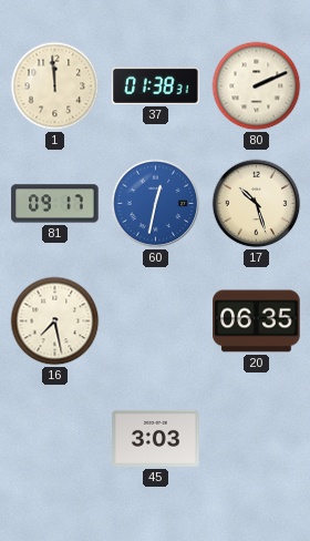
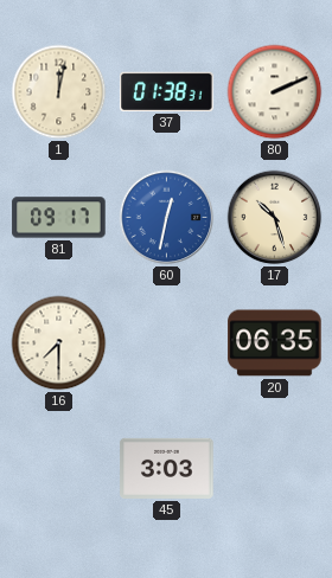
1: 11:59 -> 12:02 (59, 92)
16: 7:28 -> 7:30 (59, 343)
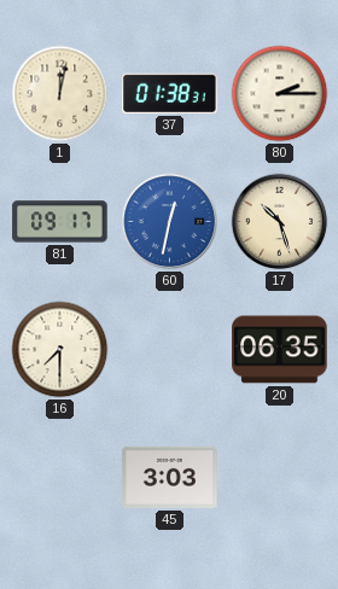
80: 2:11 -> 2:15 (280, 94)
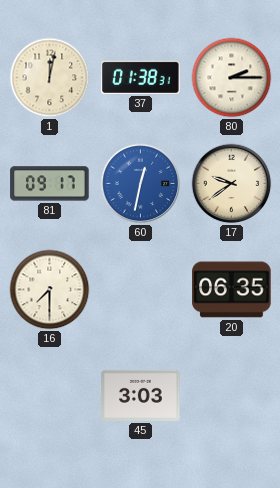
17: 10:27 -> 9:39 (232, 184)
